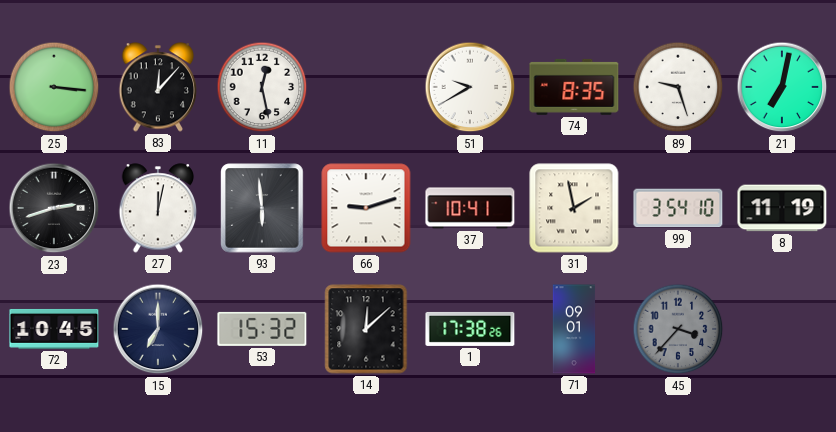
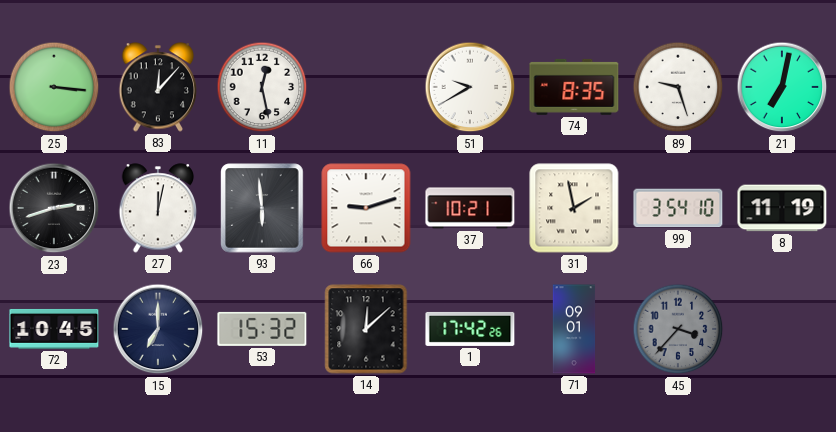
37: 10:41 -> 10:21 (470, 208)
1: 17:38 -> 17:42 (470, 329)
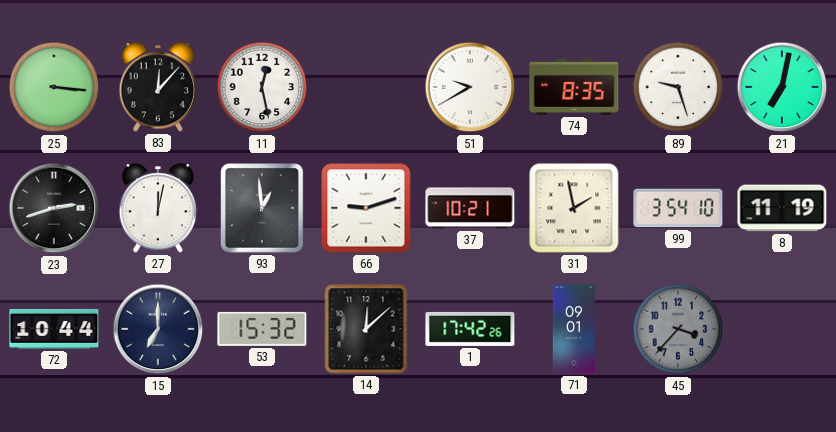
93: 5:59 -> 12:59 (262, 208)
72: 10:45 -> 10:44 (54, 329)
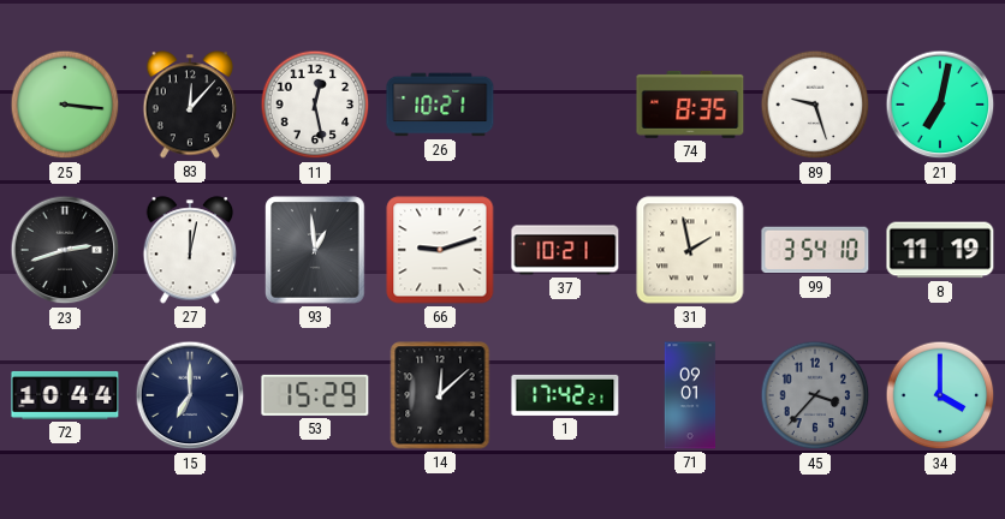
26: none -> 10:21 (440, 105)
51: 9:40 -> none (470, 87)
53: 15:32 -> 15:29 (315, 395)
1: 17:42:26 -> 17:42:21 (565, 395)
34: none -> 4:00 (940, 395)
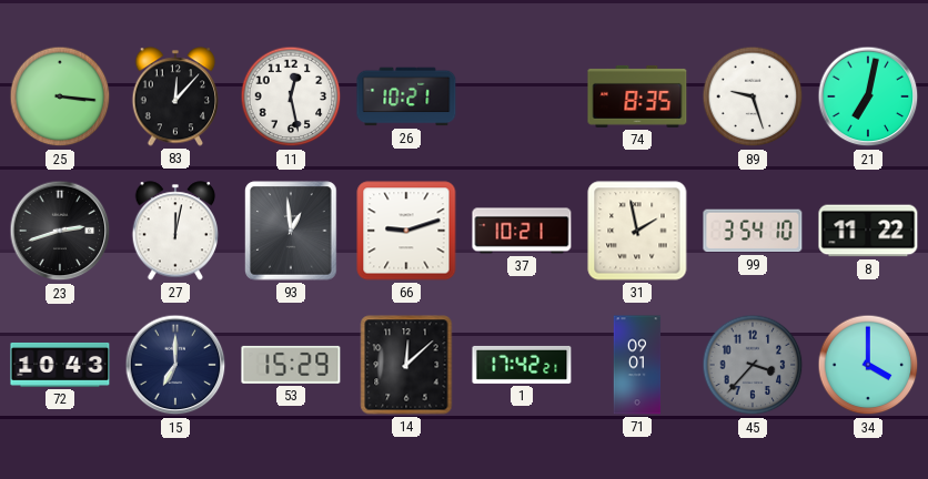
8: 11:19 -> 11:22 (868, 231)
72: 10:44 -> 10:43 (60, 365)
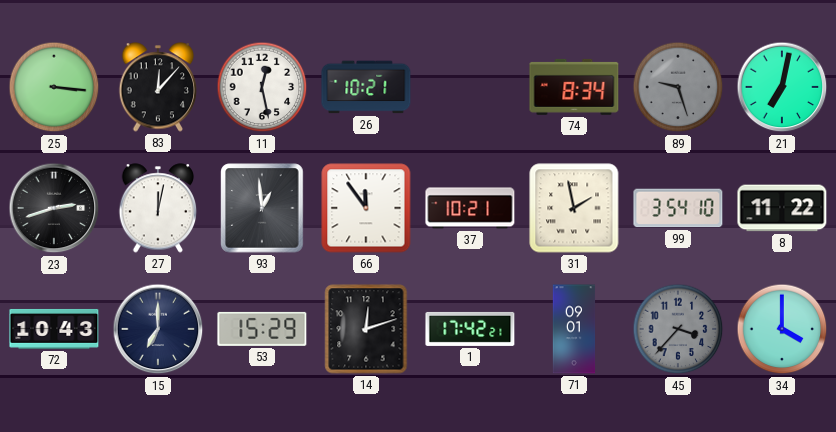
74: 8:35 -> 8:34 (574, 87)
89 dial: white -> grey (678, 87)
66: 9:12 -> 11:54 (366, 208)
14: 12:08 -> 12:12 (366, 329)
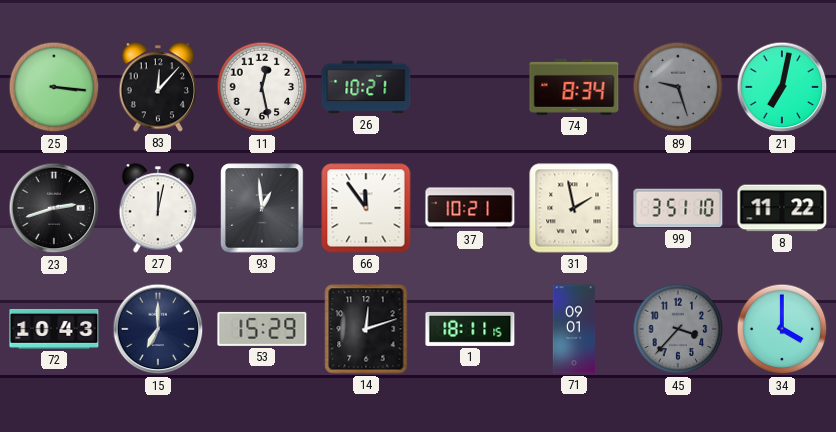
99: 3:54 -> 3:51 (678, 208)
1: 17:42 -> 18:11 (470, 329)
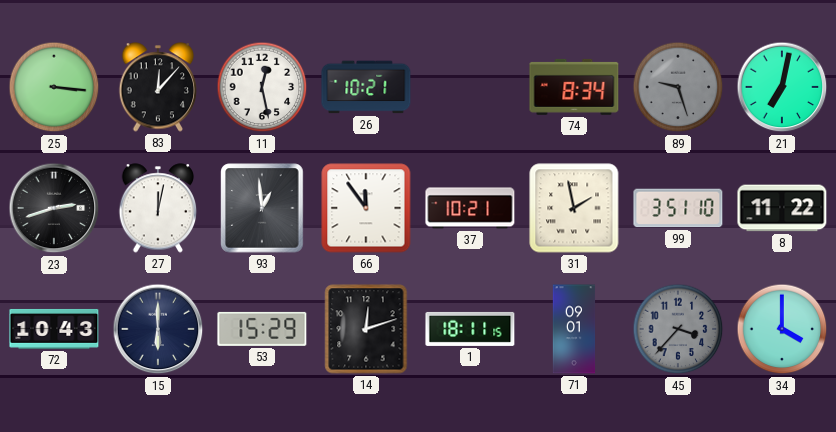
15: 7:00 -> 6:00 (158, 329)
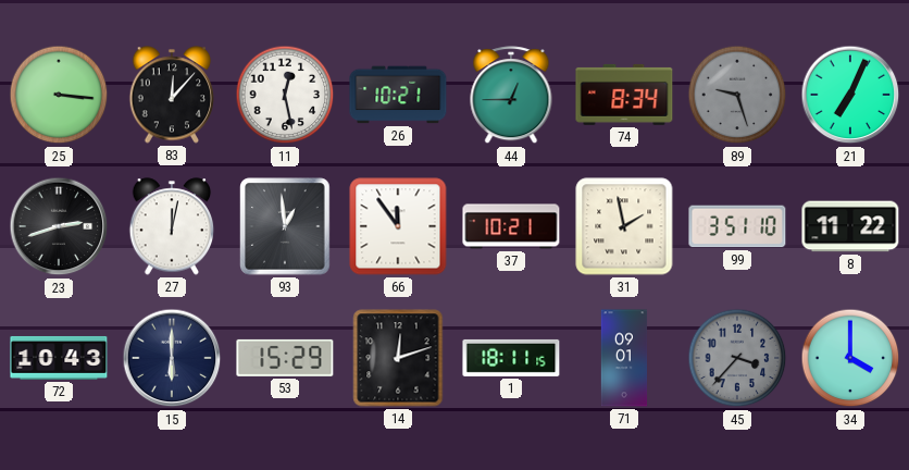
44: none -> 12:45 (511, 96)
21: 7:02 -> 7:04 (850, 95)
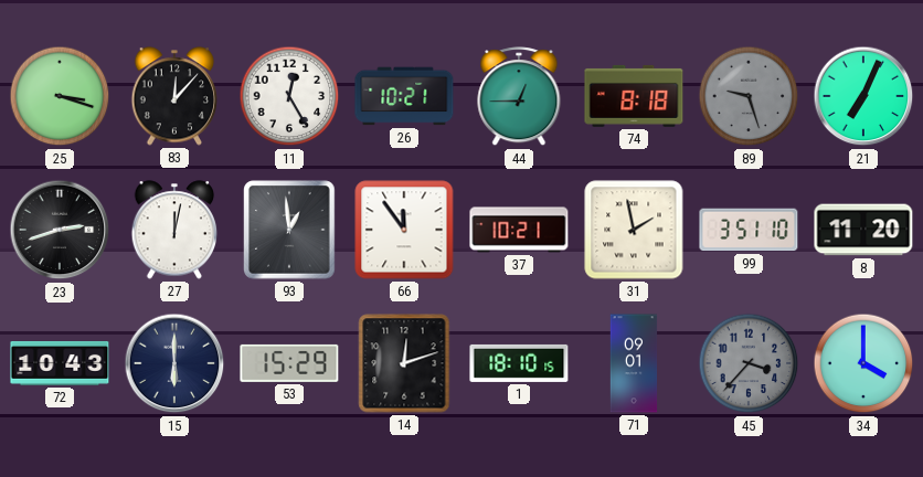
25: 3:16 -> 3:18 (60, 96)
11: 12:28 -> 12:25 (289, 96)
74: 8:34 -> 8:18 (634, 96)
8: 11:22 -> 11:20 (863, 230)
1: 18:11 -> 18:10 (519, 363)
